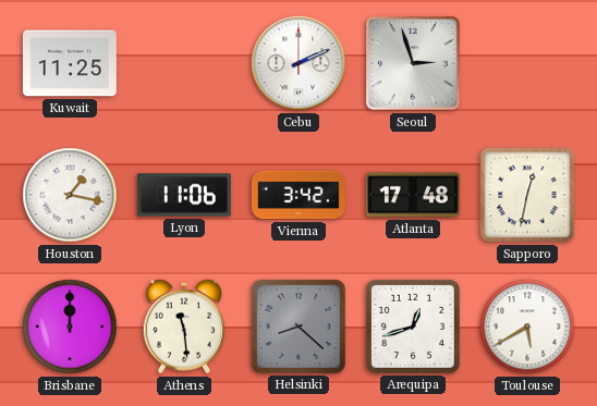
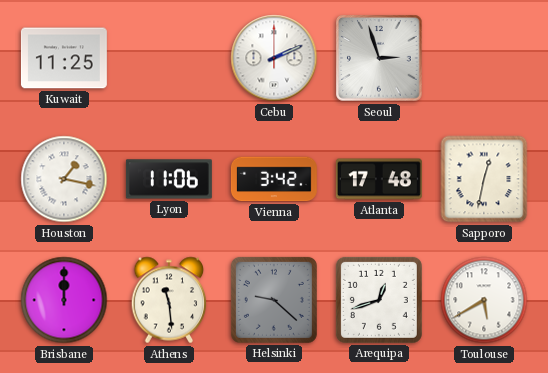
Helsinki: 8:22 -> 9:22 (274, 300)
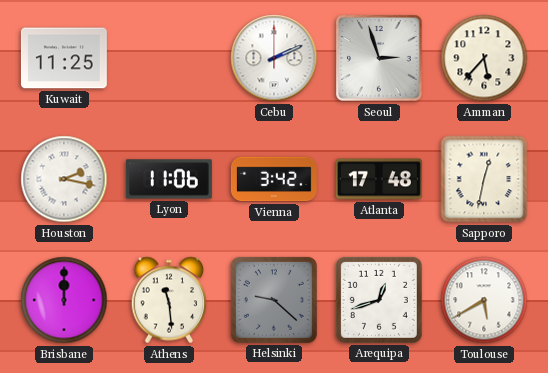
Amman: none -> 5:37 (484, 58)
Houston: 1:17 -> 2:17 (64, 179)
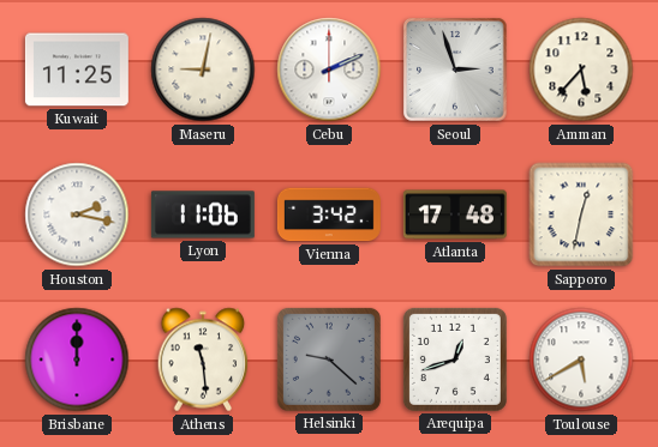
Maseru: none -> 9:02 (203, 70)
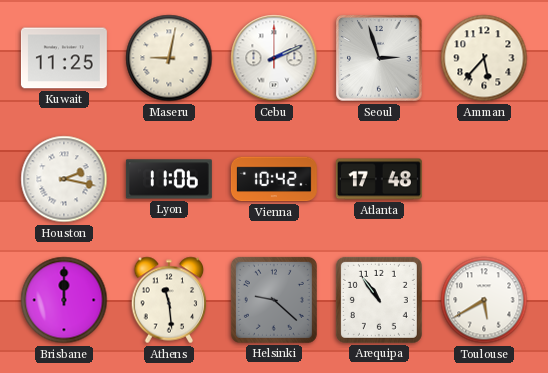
Vienna: 3:42 -> 10:42 (274, 179)
Sapporo: 12:32 -> none (581, 215)
Arequipa: 12:42 -> 10:54 (379, 300)
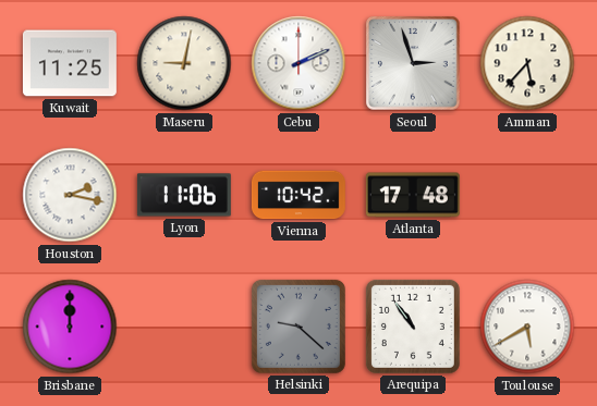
Athens: 11:29 -> none (169, 300)
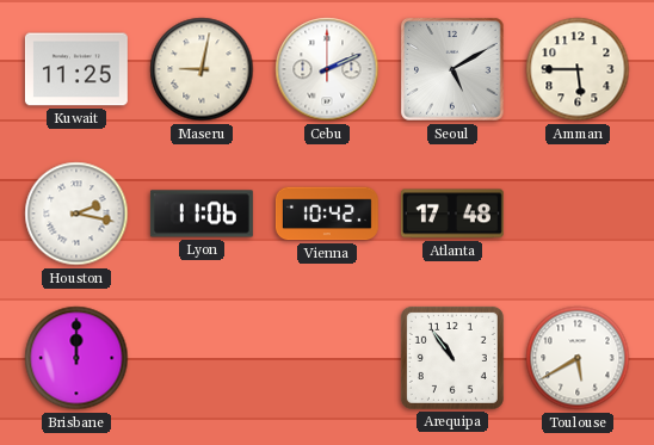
Seoul: 2:57 -> 5:10 (452, 69)
Amman: 5:37 -> 5:45 (578, 69)
Helsinki: 9:22 -> none (298, 327)
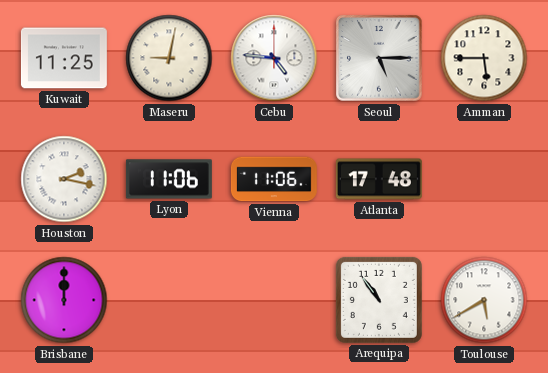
Cebu: 2:11 -> 4:46 (274, 58)
Seoul: 5:10 -> 5:15 (379, 58)
Vienna: 10:42 -> 11:06 (274, 179)
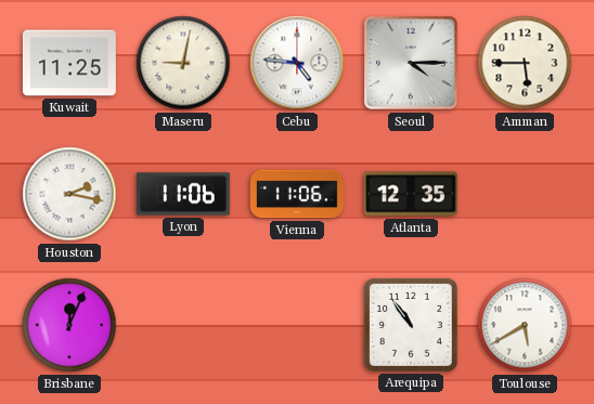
Seoul: 5:15 -> 4:15 (411, 63)
Atlanta: 17:48 -> 12:35 (411, 194)
Brisbane: 12:00 -> 12:04 (69, 325)
